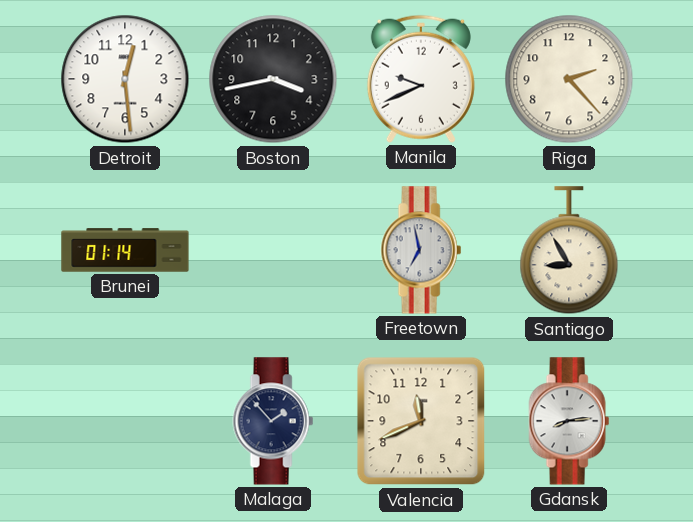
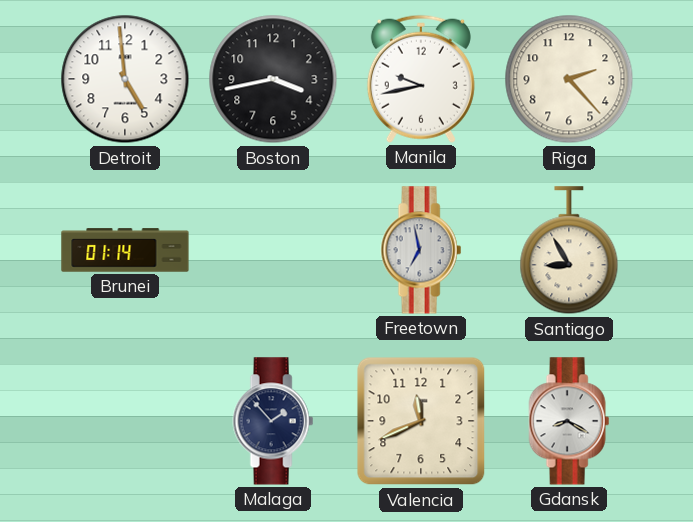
Detroit: 12:29 -> 4:59 (125, 79)
Manila: 9:41 -> 9:43 (421, 79)
Gdansk: 8:14 -> 8:20 (569, 421)
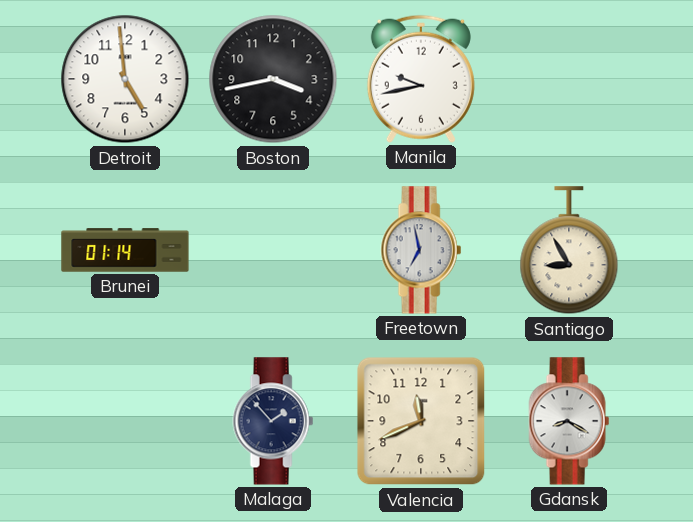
Riga: 2:23 -> none (569, 79)
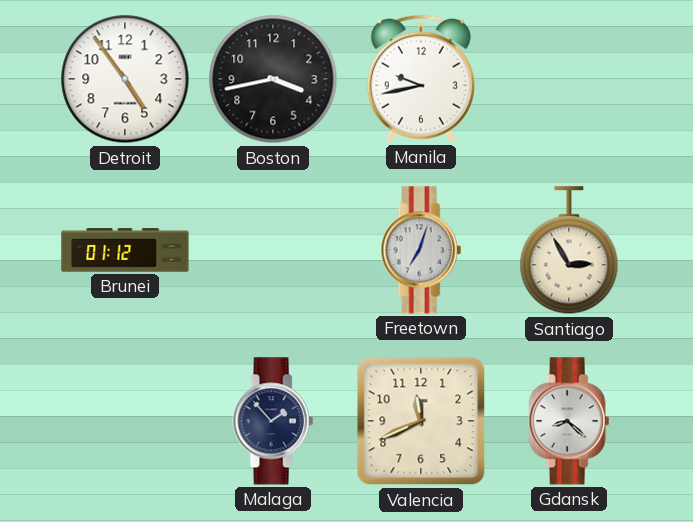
Detroit: 4:59 -> 4:54 (125, 79)
Brunei: 01:14 -> 01:12 (125, 250)
Freetown: 6:58 -> 7:03 (421, 250)
Santiago: 8:55 -> 2:55 (569, 251)
Gdansk: 8:20 -> 8:22 (569, 421)
